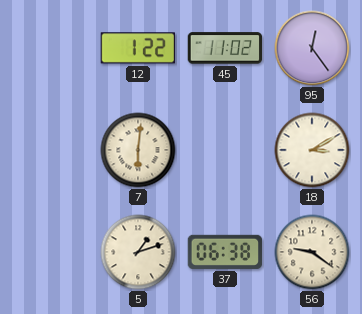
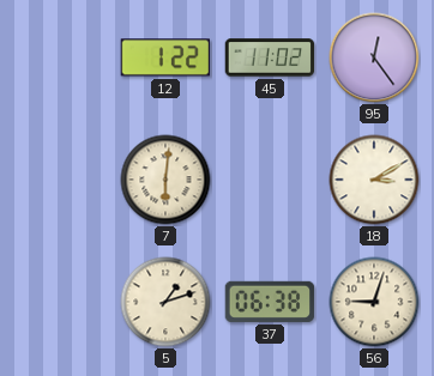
56: 9:21 -> 9:03 (374, 302)
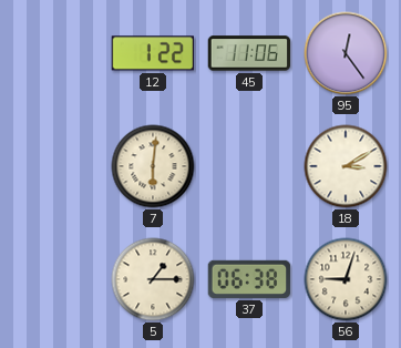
45: 11:02 -> 11:06 (249, 53)
5: 1:12 -> 1:15 (153, 279)
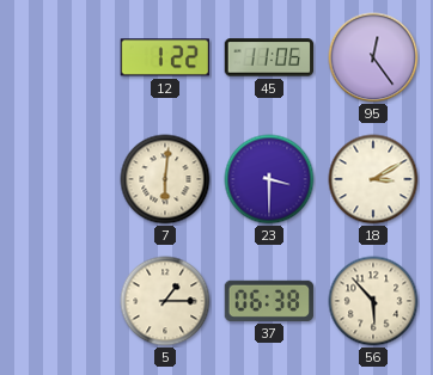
23: none -> 3:30 (269, 179)
56: 9:03 -> 5:53 (373, 301)
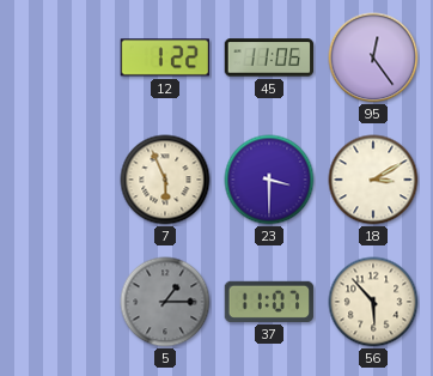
7: 6:01 -> 5:56 (165, 180)
5 dial: cream -> grey (165, 302)
37: 06:38 -> 11:07 (269, 302)
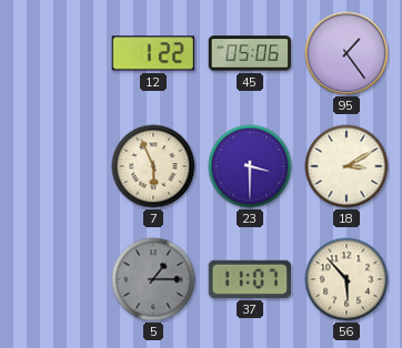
45: 11:06 -> 05:06 (250, 53)
95: 12:24 -> 1:24 (346, 53)
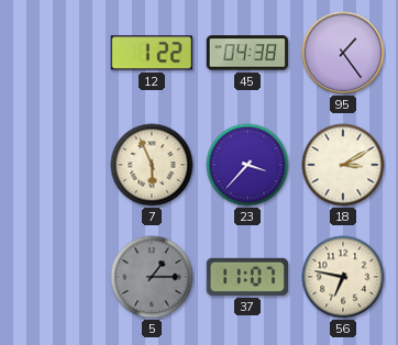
45: 05:06 -> 04:38 (247, 53)
23: 3:30 -> 3:37 (247, 165)
56: 5:53 -> 6:47 (343, 277)
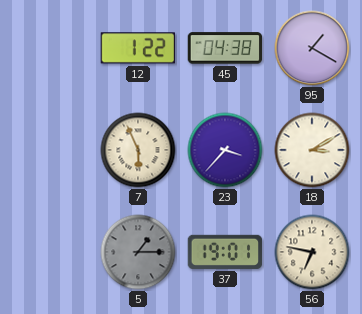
95: 1:24 -> 1:20 (312, 48)
37: 11:07 -> 19:01 (225, 252)
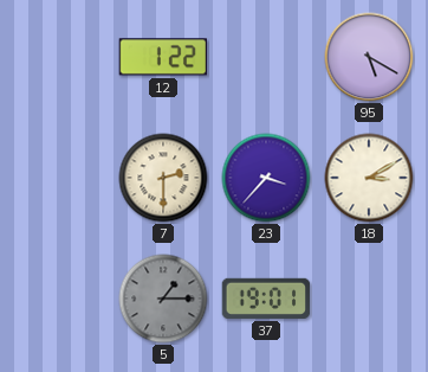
45: 04:38 -> none (225, 48)
95: 1:20 -> 5:20 (369, 57)
7: 5:56 -> 2:30 (163, 178)
56: 6:47 -> none (312, 252)
